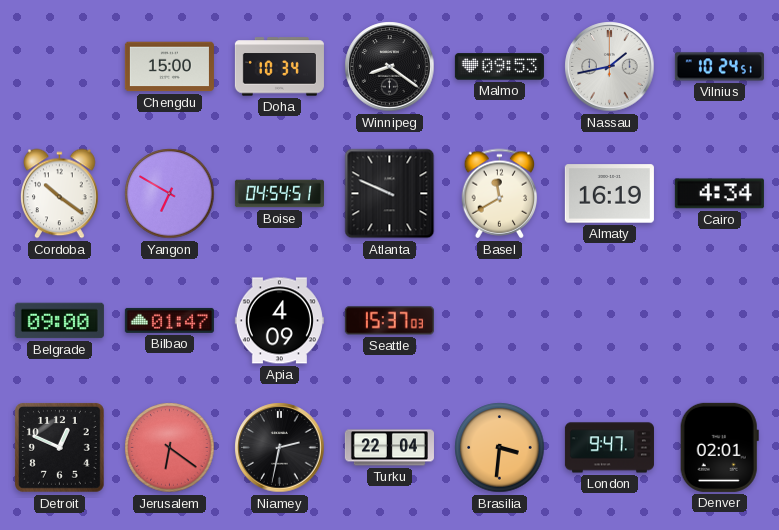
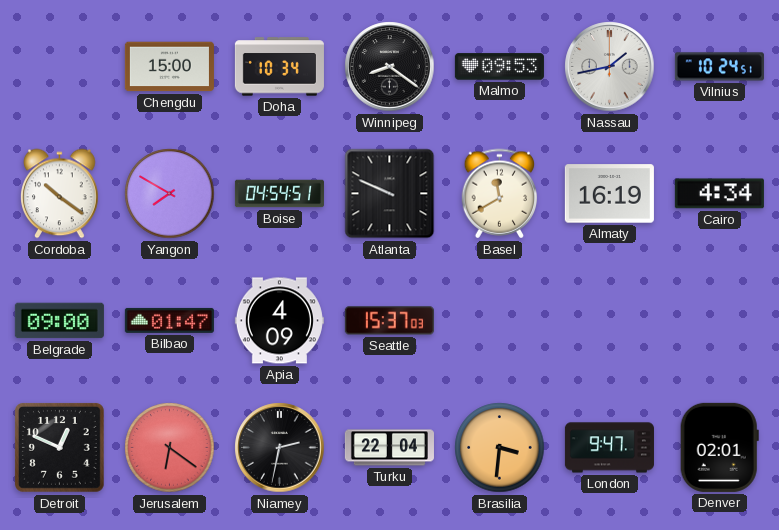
Yangon: 6:50 -> 7:50 (170, 194)
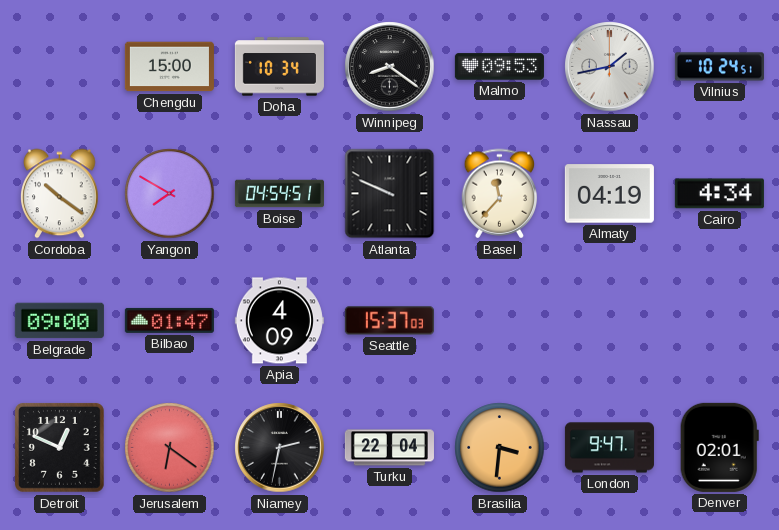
Basel: 11:40 -> 11:37 (500, 194)
Almaty: 16:19 -> 04:19 (609, 194)
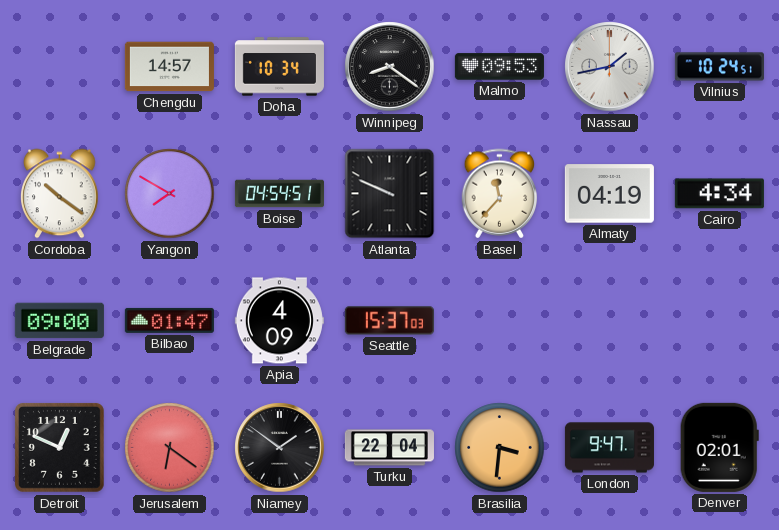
Chengdu: 15:00 -> 14:57 (169, 67)
Niamey: 2:32 -> 1:51 (280, 448)
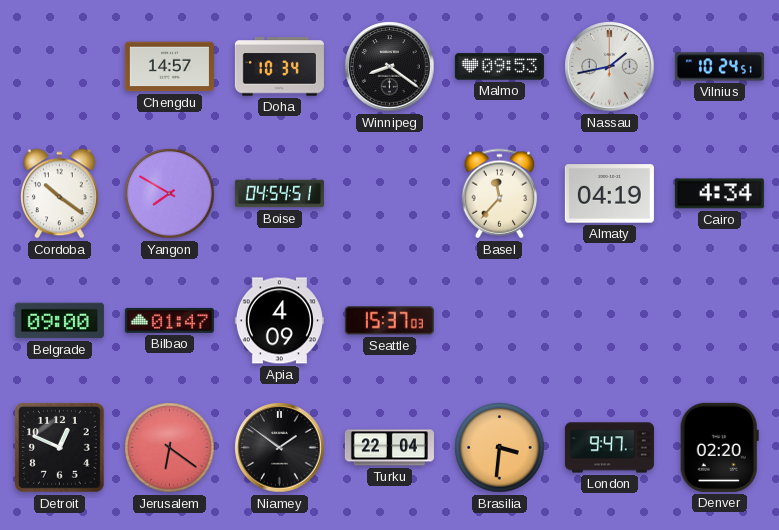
Atlanta: 9:49 -> none (390, 194)
Denver: 02:01 -> 02:20 (719, 447)
